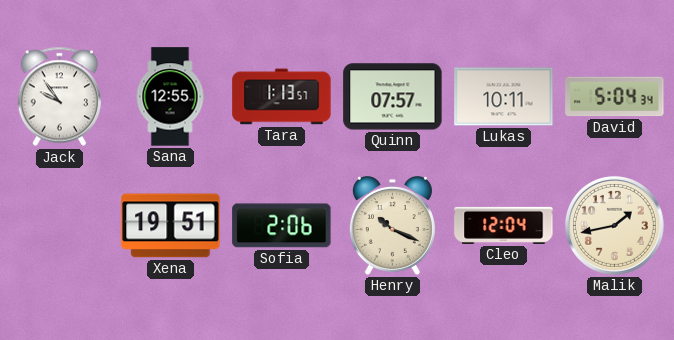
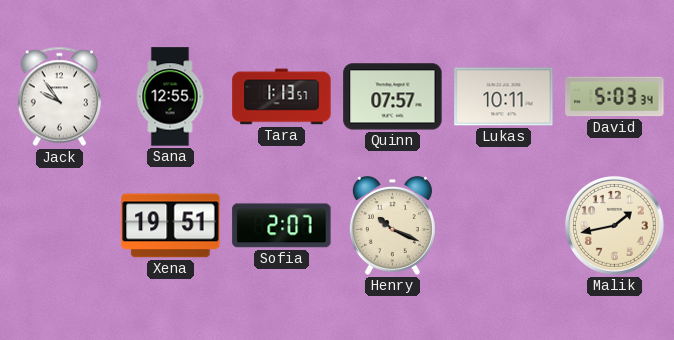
David: 5:04 -> 5:03 (615, 97)
Sofia: 2:06 -> 2:07 (282, 226)
Cleo: 12:04 -> none (504, 225)
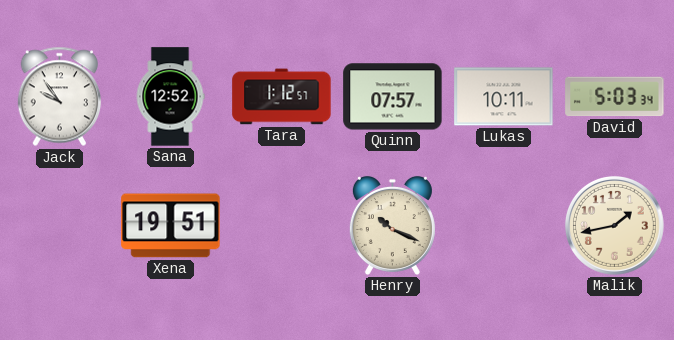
Sana: 12:55 -> 12:52 (170, 97)
Tara: 1:13 -> 1:12 (282, 97)
Sofia: 2:07 -> none (282, 226)
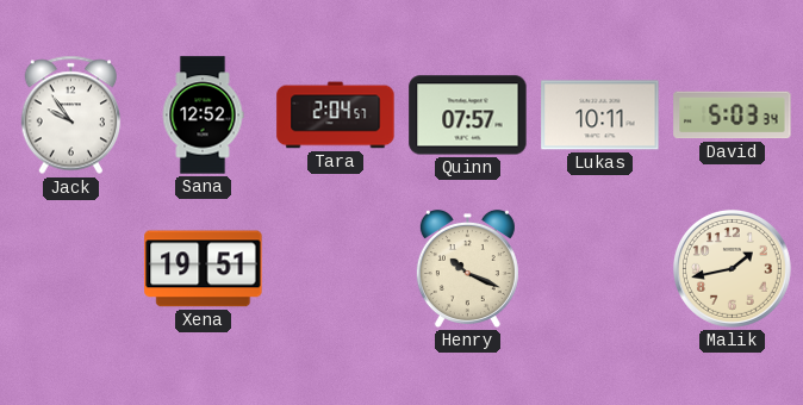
Tara: 1:12 -> 2:04 (336, 116)
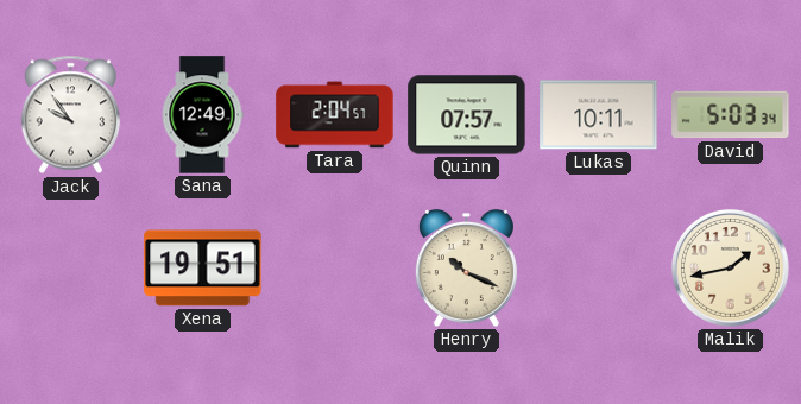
Sana: 12:52 -> 12:49 (202, 115)
